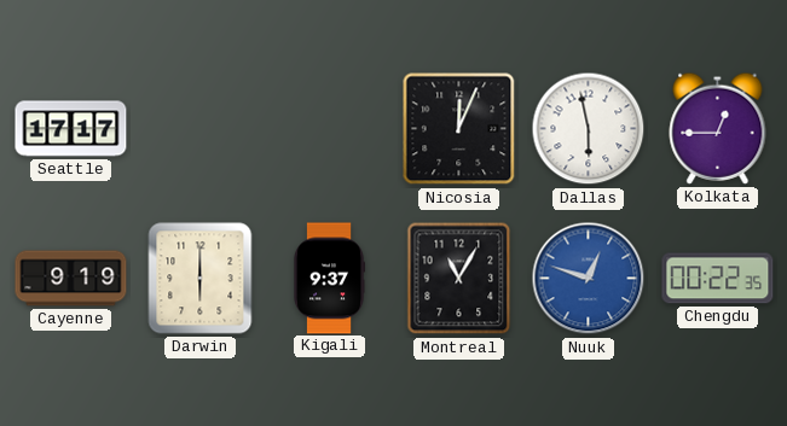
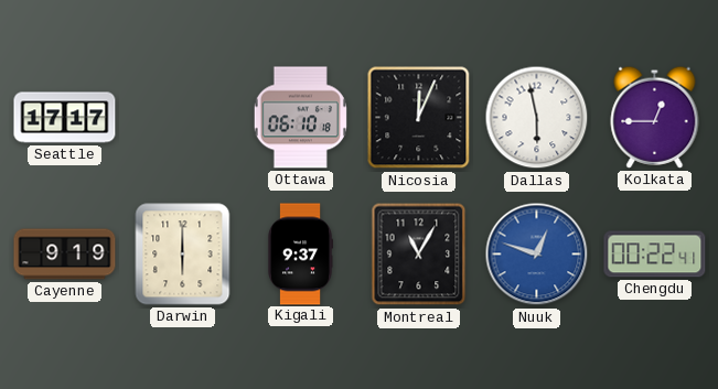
Ottawa: none -> 06:10 (300, 118)
Chengdu: 00:22:35 -> 00:22:41 (655, 255)
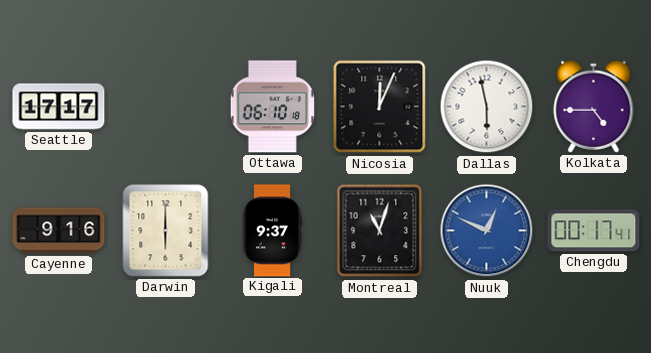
Kolkata: 12:45 -> 4:45 (594, 106)
Cayenne: 9:19 -> 9:16 (59, 231)
Montreal: 11:05 -> 11:03 (380, 231)
Nuuk: 12:48 -> 12:49 (487, 231)
Chengdu: 00:22 -> 00:17 (594, 231)
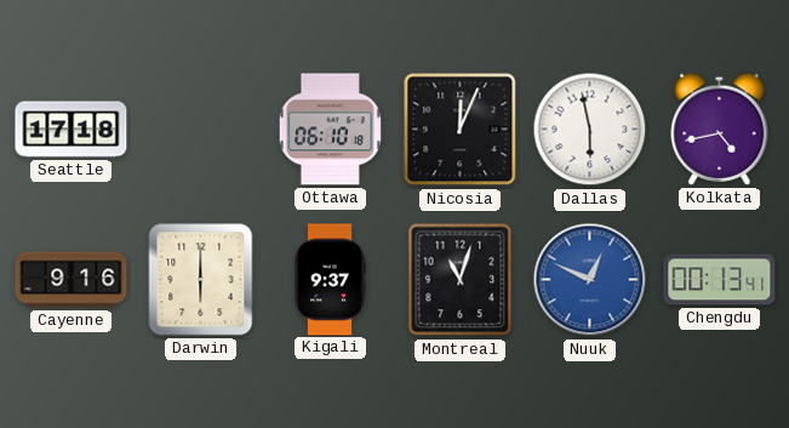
Seattle: 17:17 -> 17:18 (72, 130)
Kolkata: 4:45 -> 4:43 (720, 129)
Chengdu: 00:17 -> 00:13 (720, 280)
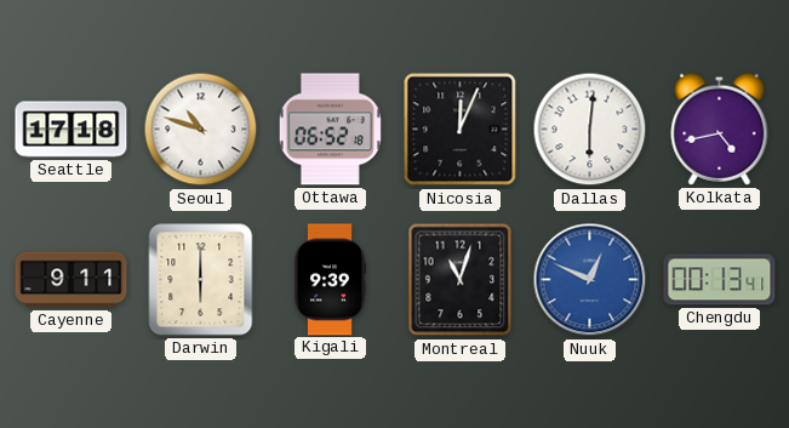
Seoul: none -> 10:48 (201, 130)
Ottawa: 06:10 -> 06:52 (330, 130)
Dallas: 5:58 -> 6:01 (590, 130)
Cayenne: 9:16 -> 9:11 (72, 280)
Kigali: 9:37 -> 9:39 (330, 280)
